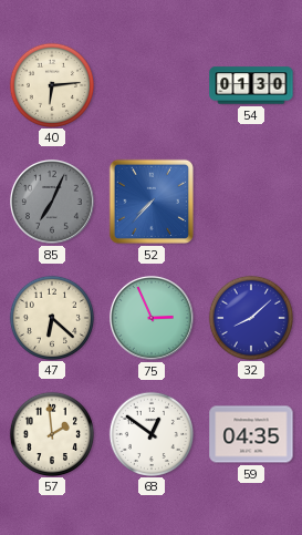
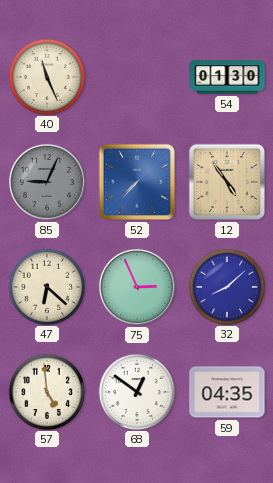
40: 6:14 -> 11:26 (46, 76)
85: 7:04 -> 9:04 (48, 183)
12: none -> 4:54 (227, 182)
57: 1:59 -> 4:59 (46, 391)
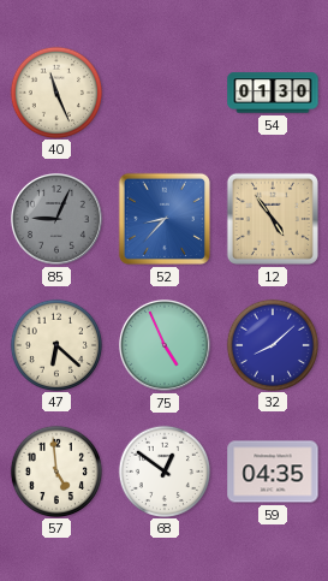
52: 7:37 -> 8:37 (165, 219)
75: 2:56 -> 4:56 (166, 346)
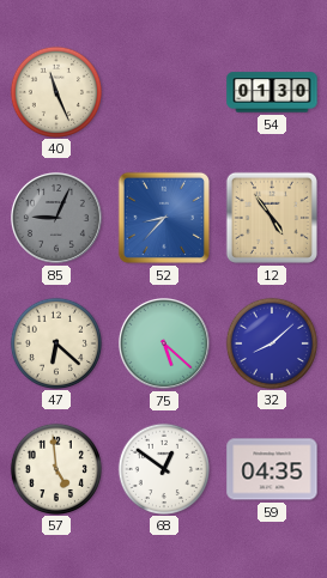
75: 4:56 -> 5:22 (165, 345)
